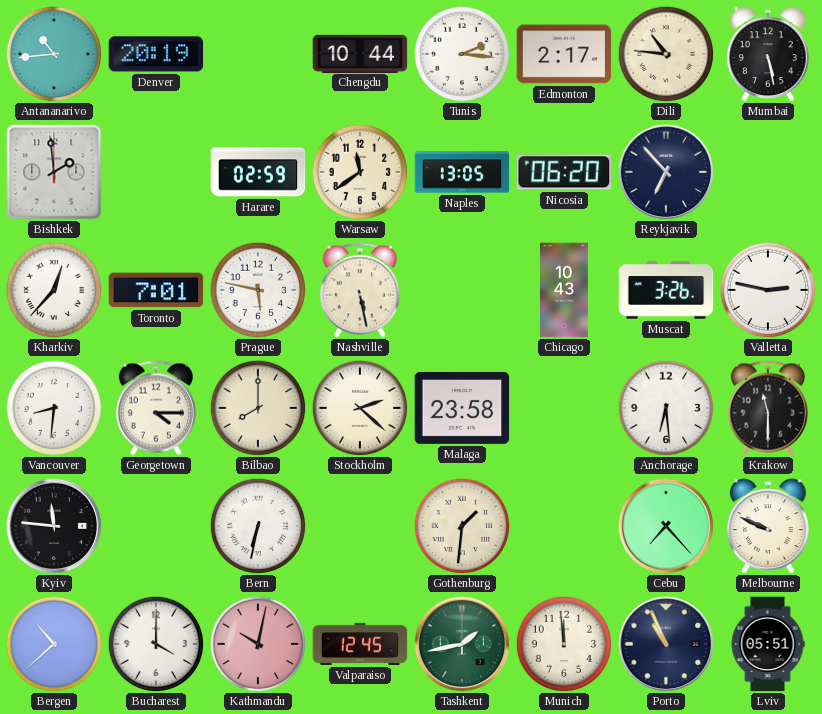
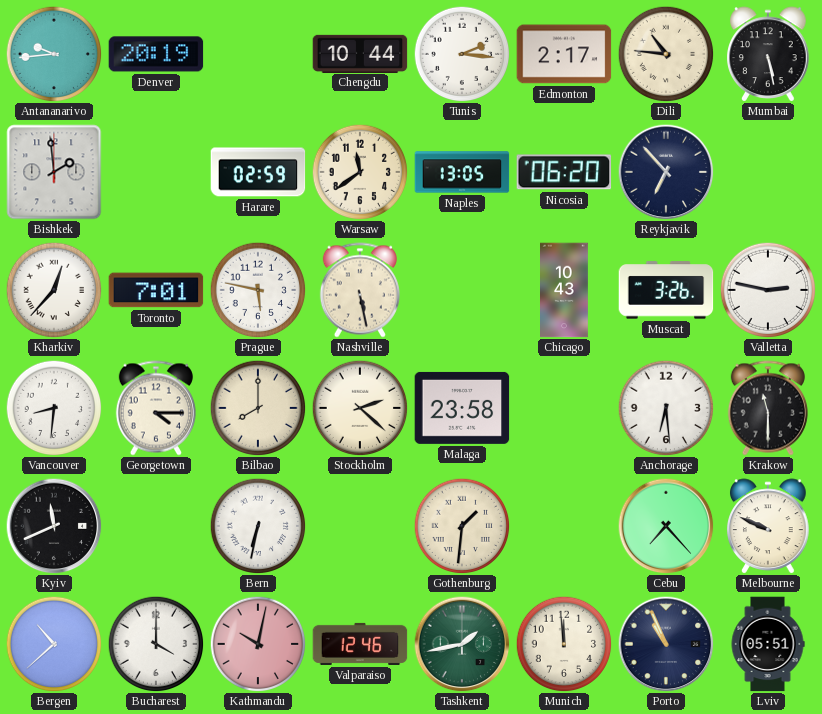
Antananarivo: 10:44 -> 9:44 (54, 54)
Kyiv: 11:46 -> 11:41 (54, 526)
Valparaiso: 12:45 -> 12:46 (360, 644)
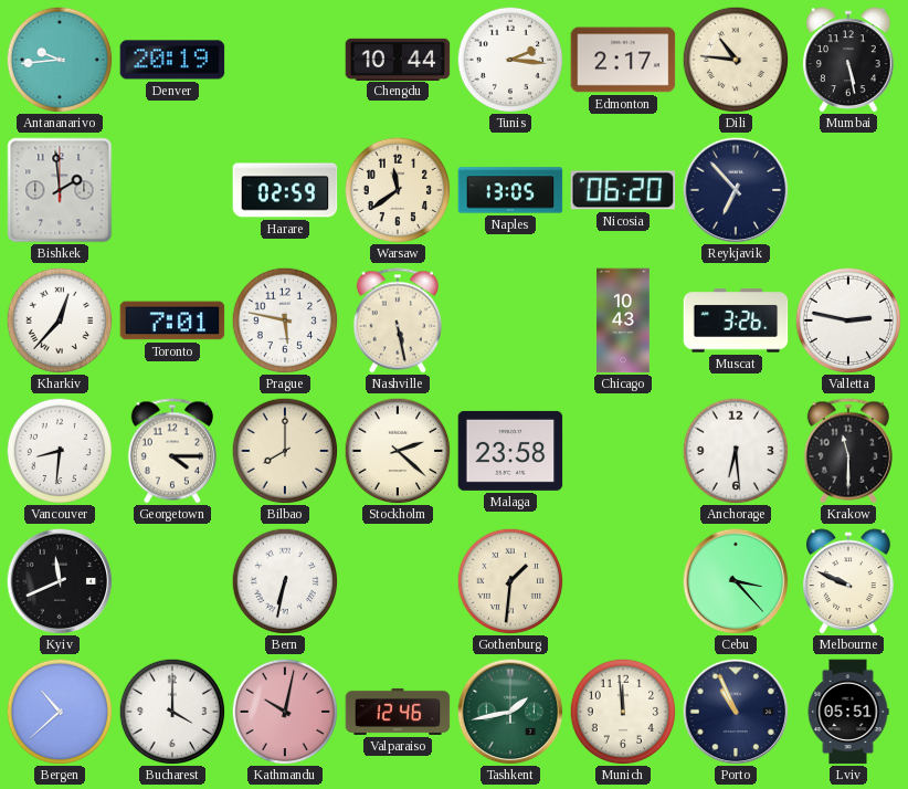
Cebu: 7:23 -> 3:23 (736, 581)
